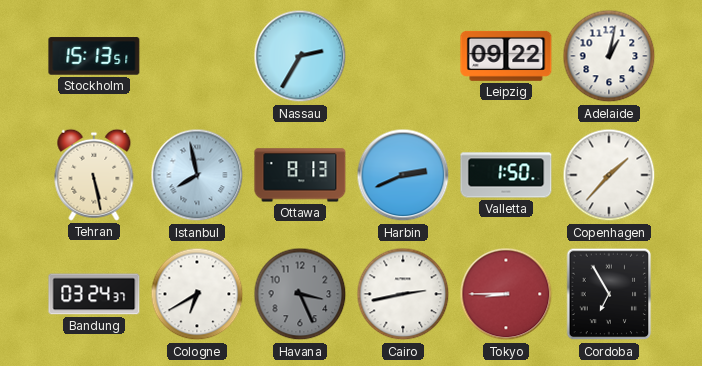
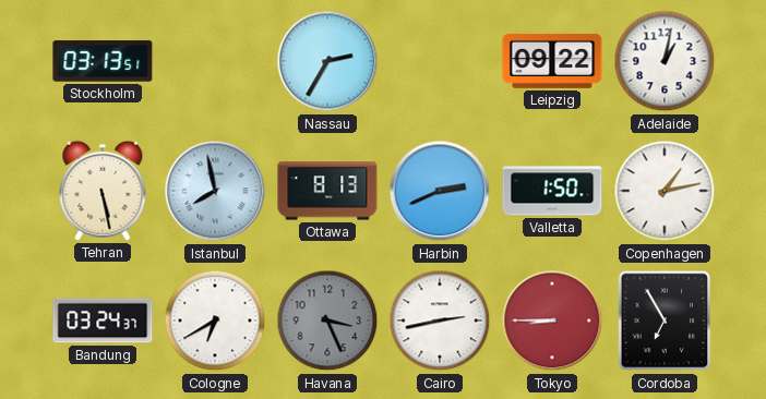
Stockholm: 15:13 -> 03:13 (103, 61)
Copenhagen: 1:37 -> 1:13 (665, 191)
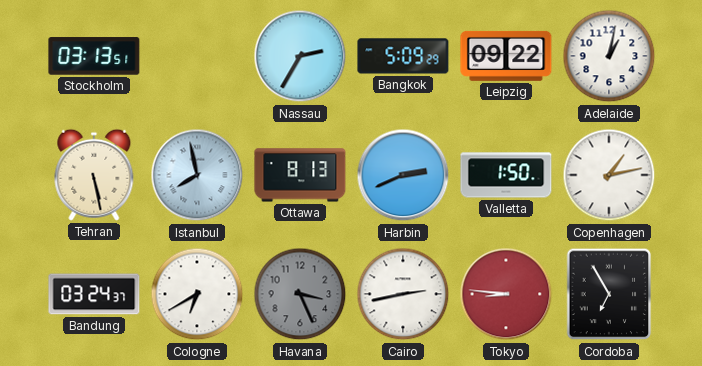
Bangkok: none -> 5:09 (403, 56)
Tokyo: 8:45 -> 8:46 (506, 294)
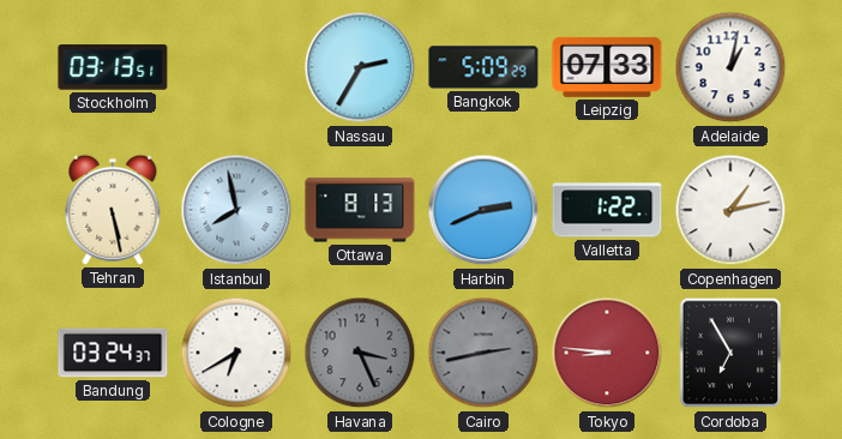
Leipzig: 09:22 -> 07:33 (607, 67)
Valletta: 1:50 -> 1:22 (607, 210)
Cairo dial: white -> grey (483, 353)
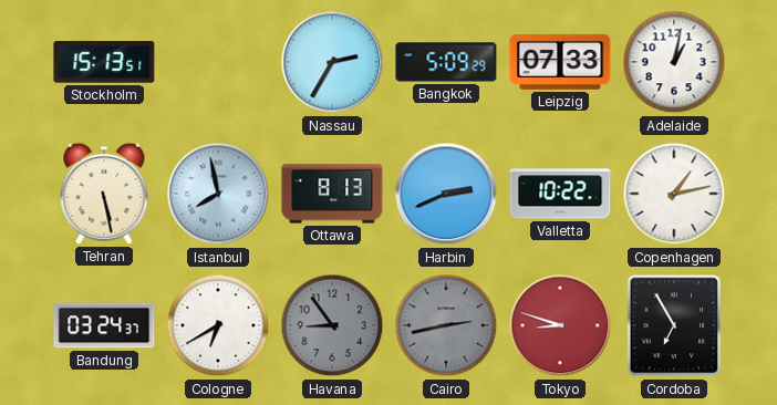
Stockholm: 03:13 -> 15:13 (104, 62)
Valletta: 1:22 -> 10:22 (560, 194)
Havana: 3:26 -> 8:54 (332, 325)
Tokyo: 8:46 -> 8:48 (560, 325)
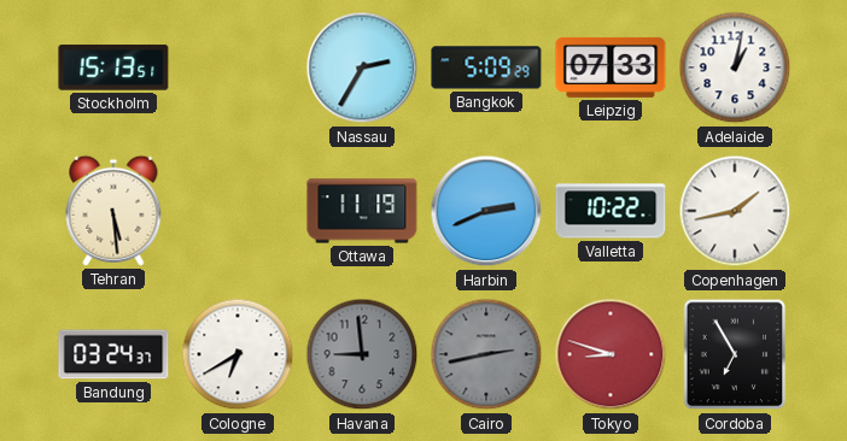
Tehran: 5:28 -> 5:29 (113, 211)
Istanbul: 7:58 -> none (218, 194)
Ottawa: 8:13 -> 11:19 (362, 211)
Copenhagen: 1:13 -> 1:43 (735, 211)
Havana: 8:54 -> 8:59 (362, 354)
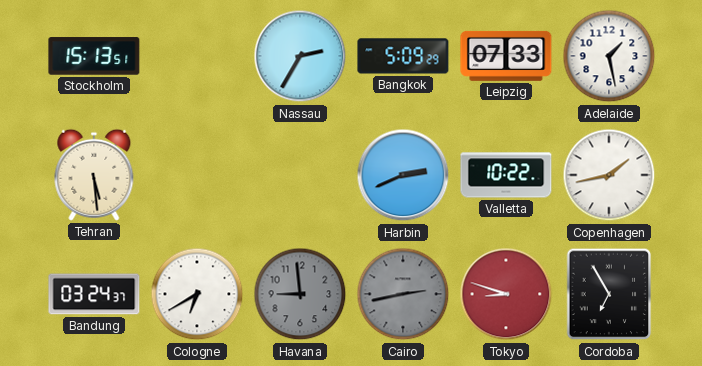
Adelaide: 1:02 -> 1:28 (609, 56)
Ottawa: 11:19 -> none (362, 211)
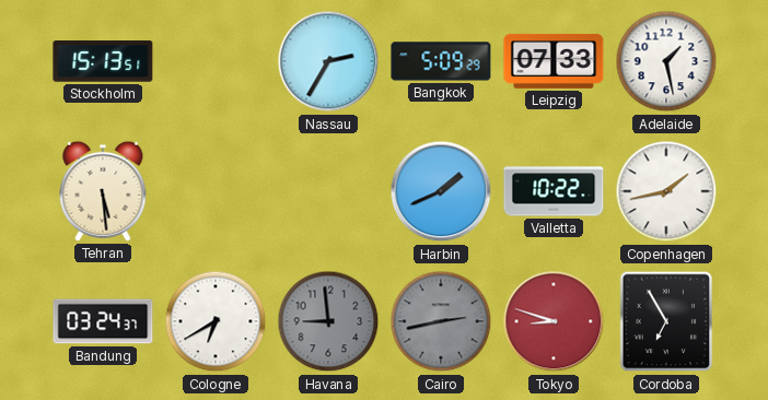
Harbin: 2:41 -> 1:41 (441, 191)
